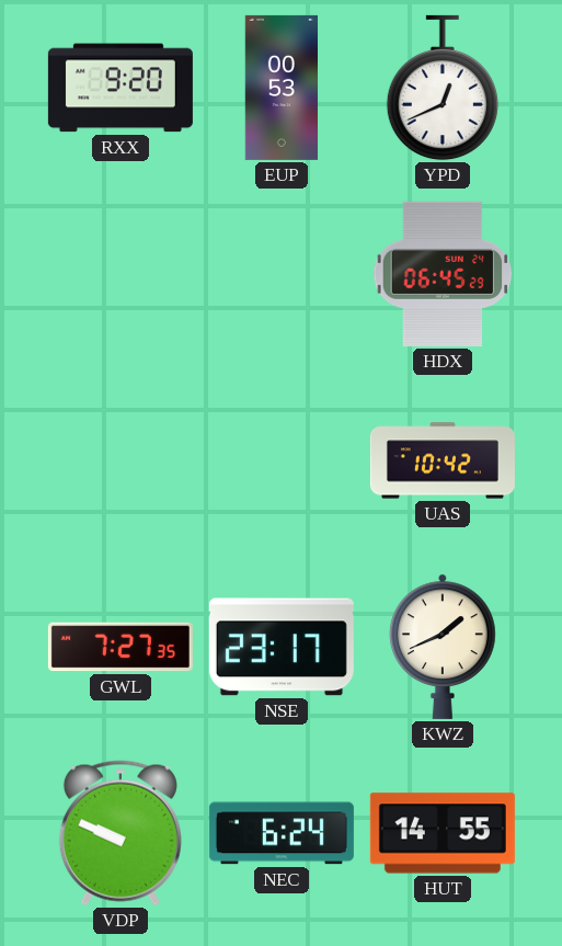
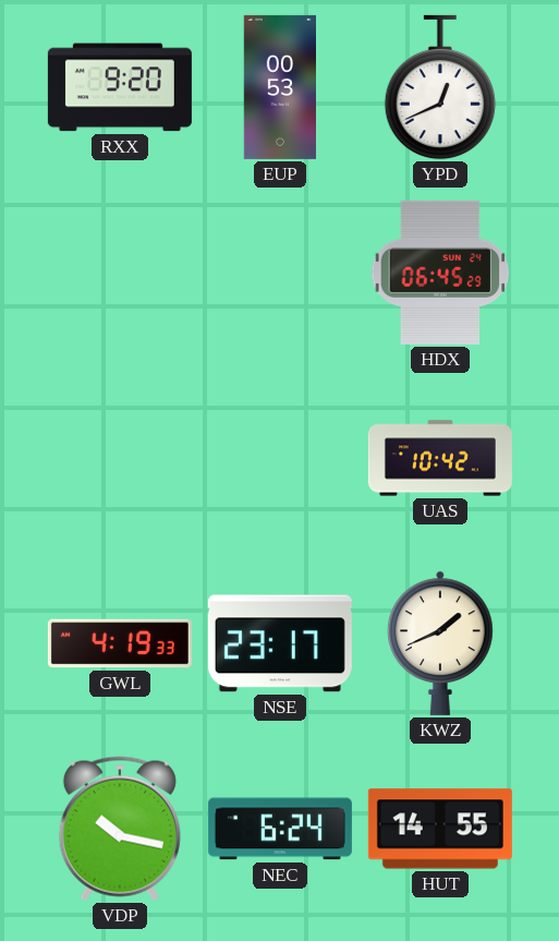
GWL: 7:27 -> 4:19 (120, 643)
VDP: 9:49 -> 10:17 (120, 829)
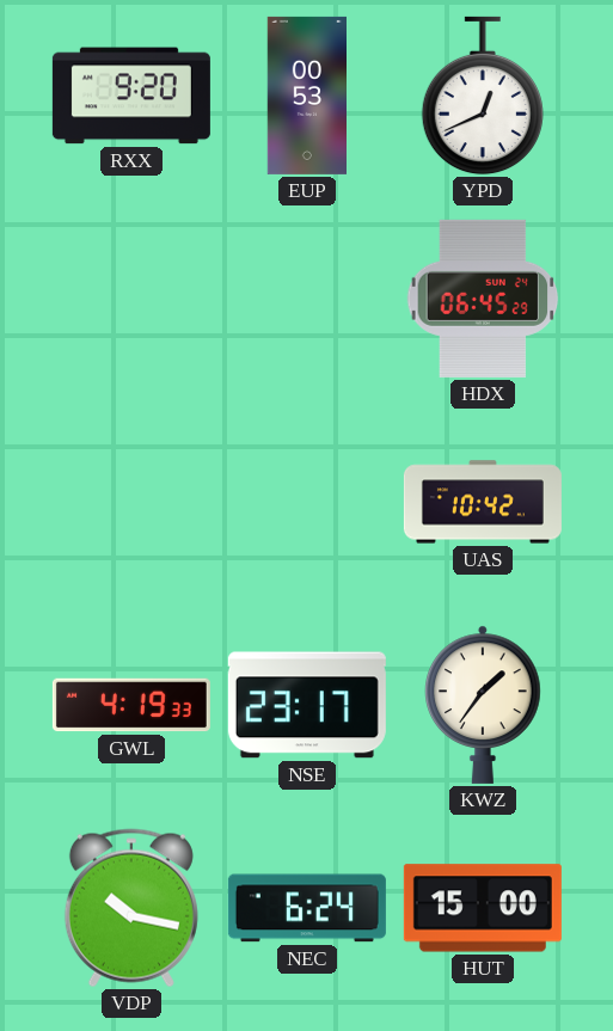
KWZ: 1:41 -> 1:36 (483, 705)
HUT: 14:55 -> 15:00 (483, 908)
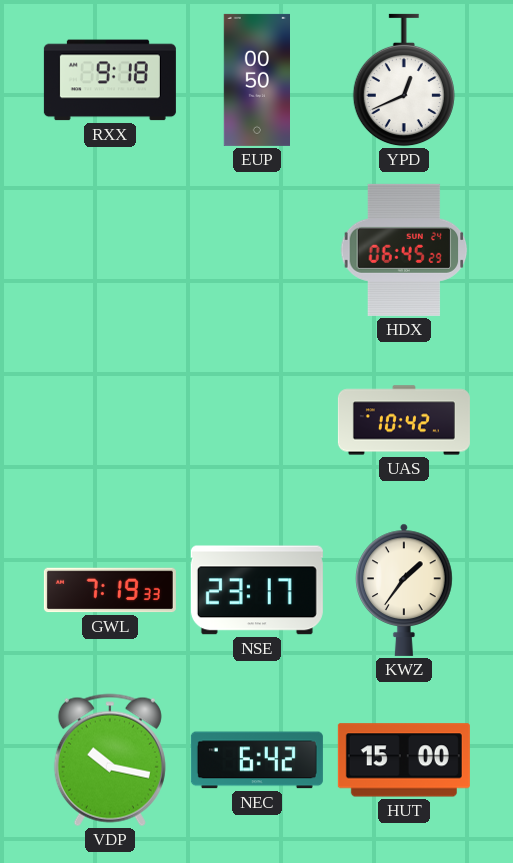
RXX: 9:20 -> 9:18 (110, 80)
EUP: 00:53 -> 00:50 (256, 80)
GWL: 4:19 -> 7:19 (110, 590)
NEC: 6:24 -> 6:42 (257, 760)
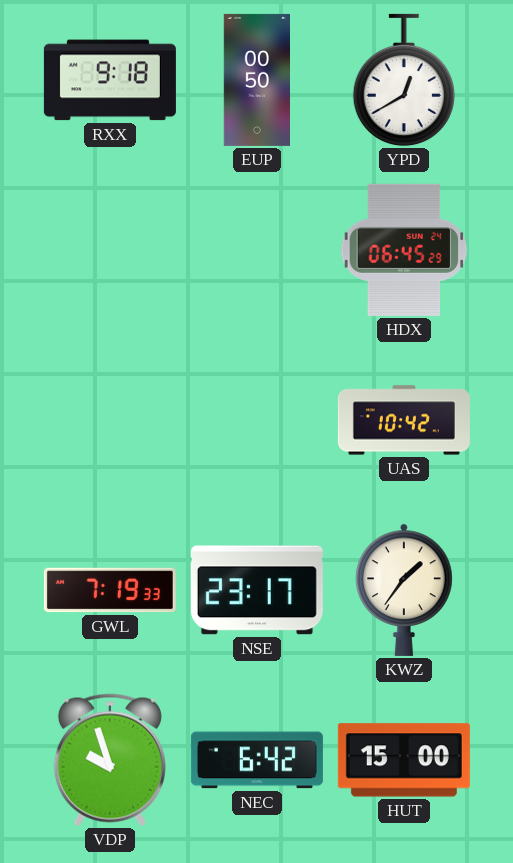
YPD: 12:41 -> 12:40 (404, 80)
VDP: 10:17 -> 9:57 (110, 760)
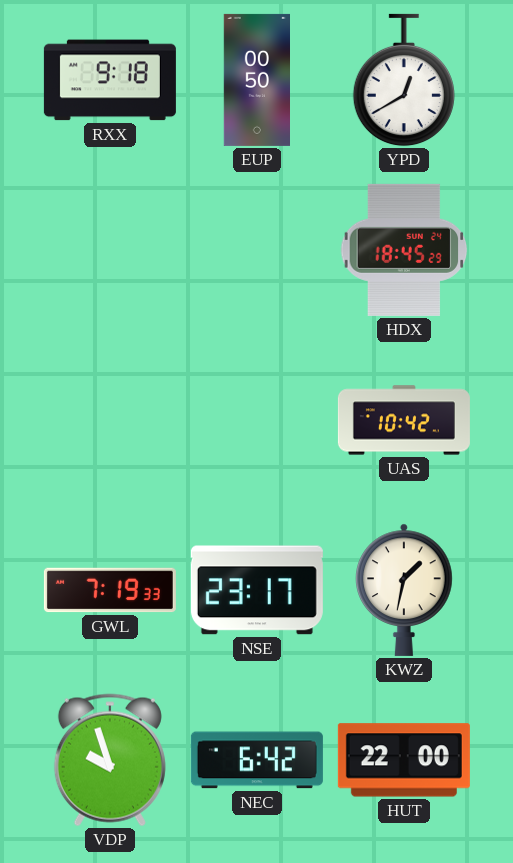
HDX: 06:45 -> 18:45 (404, 250)
KWZ: 1:36 -> 1:32 (404, 590)
HUT: 15:00 -> 22:00 (404, 760)
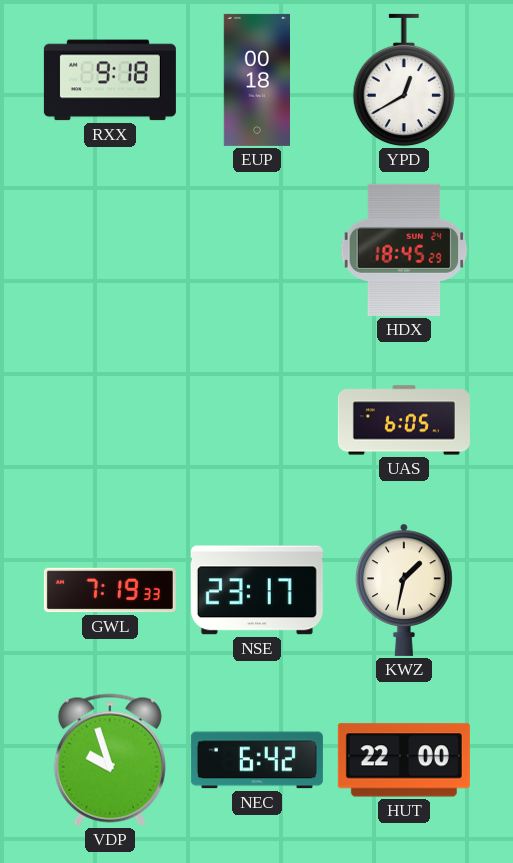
EUP: 00:50 -> 00:18 (256, 80)
UAS: 10:42 -> 6:05 (404, 420)
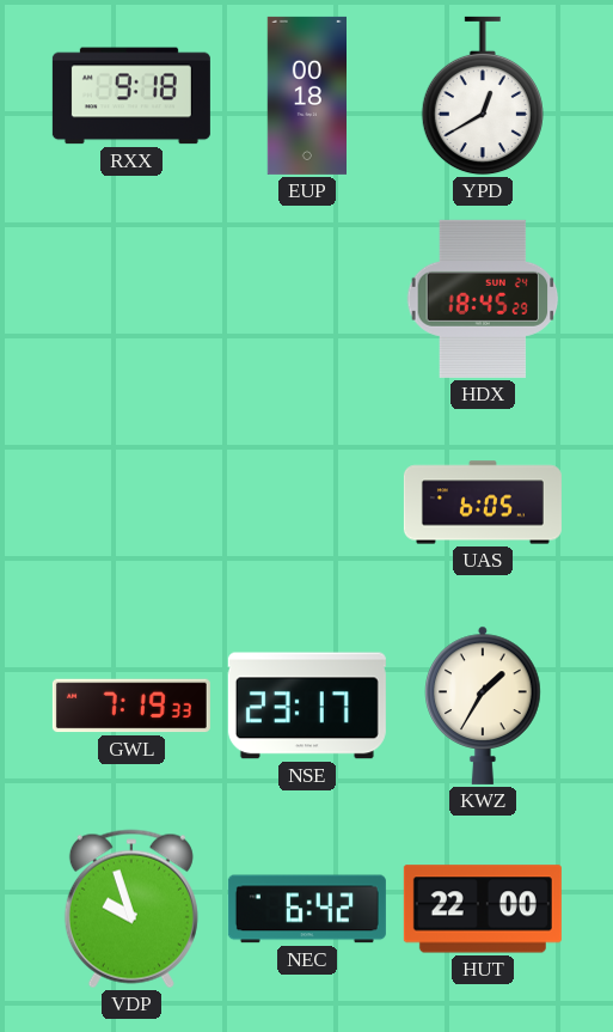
KWZ: 1:32 -> 1:35 (483, 706)
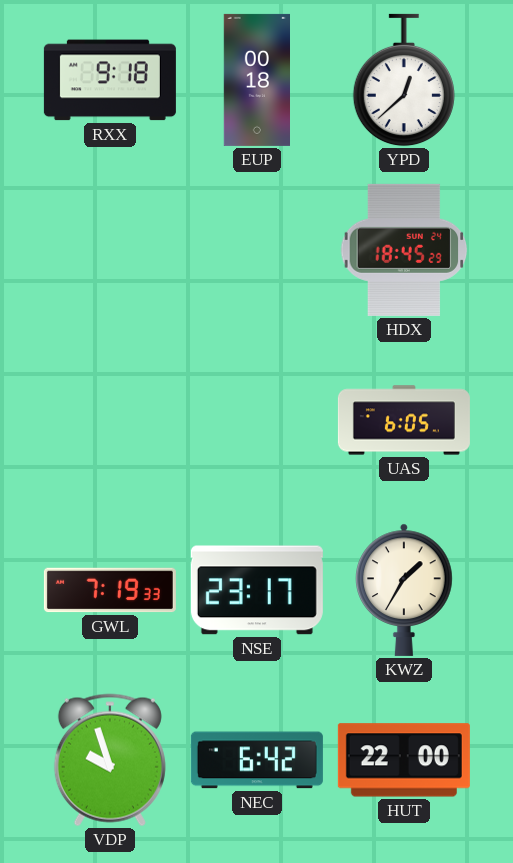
YPD: 12:40 -> 12:38 (404, 80)
